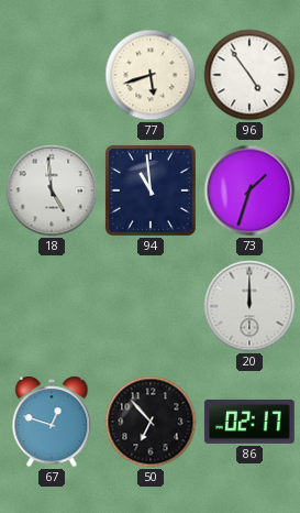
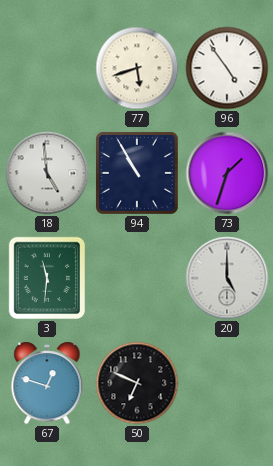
94: 10:59 -> 10:55 (138, 174)
3: none -> 11:31 (47, 278)
20: 12:00 -> 5:00 (227, 278)
50: 6:53 -> 6:49 (137, 383)
86: 02:17 -> none (249, 422)
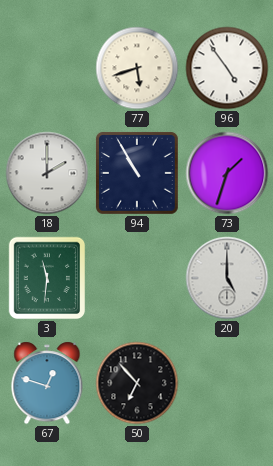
18: 4:59 -> 2:00 (47, 173)
50: 6:49 -> 6:53 (137, 383)
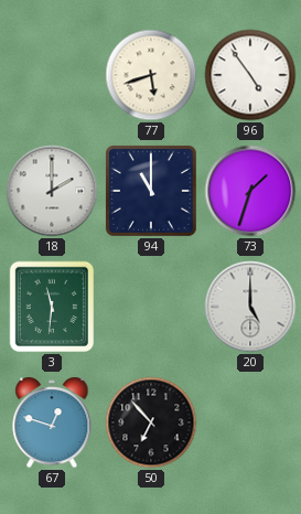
94: 10:55 -> 11:00 (152, 192)
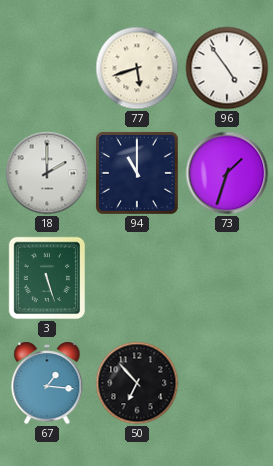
3: 11:31 -> 5:27 (47, 278)
20: 5:00 -> none (250, 307)
67: 12:48 -> 1:16 (47, 383)
